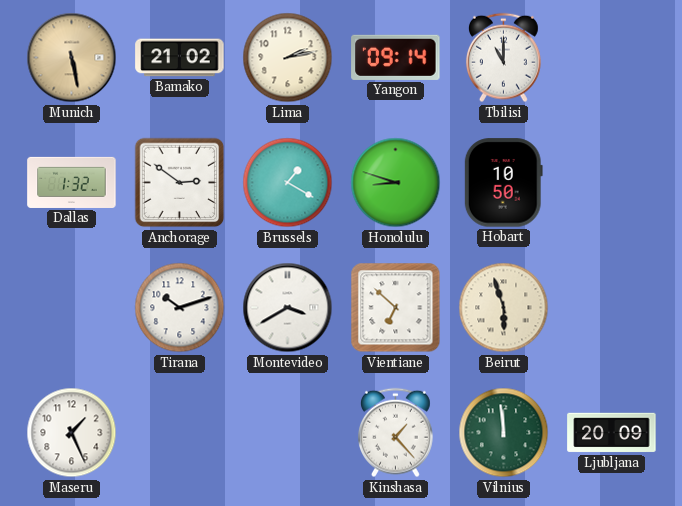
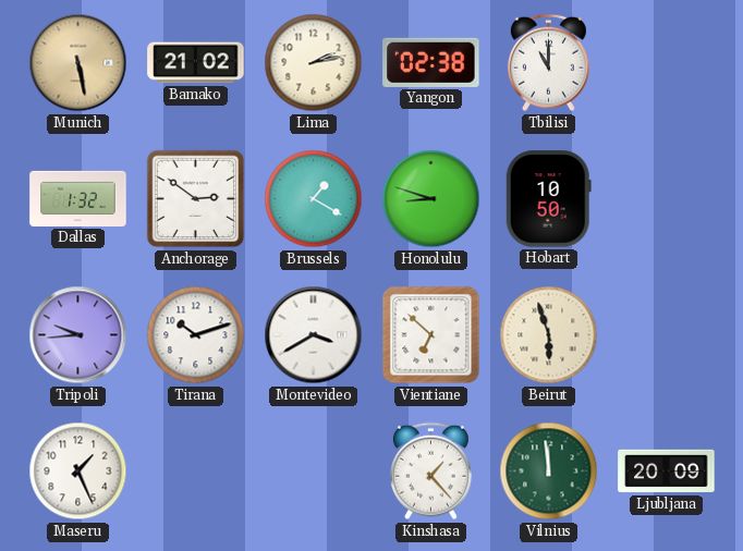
Yangon: 09:14 -> 02:38 (431, 62)
Tripoli: none -> 9:44 (78, 335)
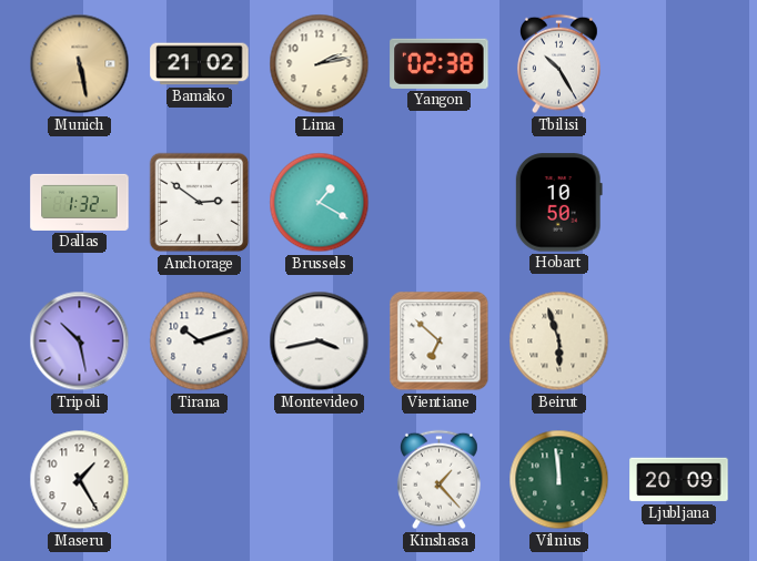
Tbilisi: 11:00 -> 10:25 (558, 64)
Honolulu: 8:48 -> none (431, 199)
Tripoli: 9:44 -> 10:28 (80, 341)
Montevideo: 3:40 -> 3:43 (320, 341)
Maseru: 1:26 -> 1:25 (80, 480)
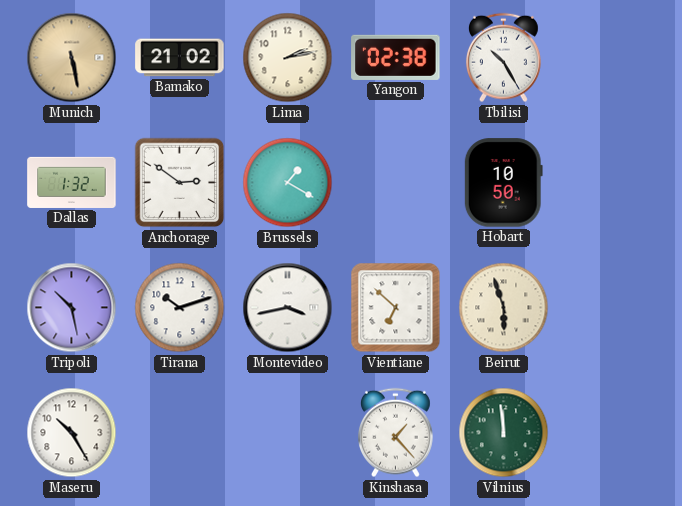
Maseru: 1:25 -> 10:25 (72, 433)
Ljubljana: 20:09 -> none (679, 480)
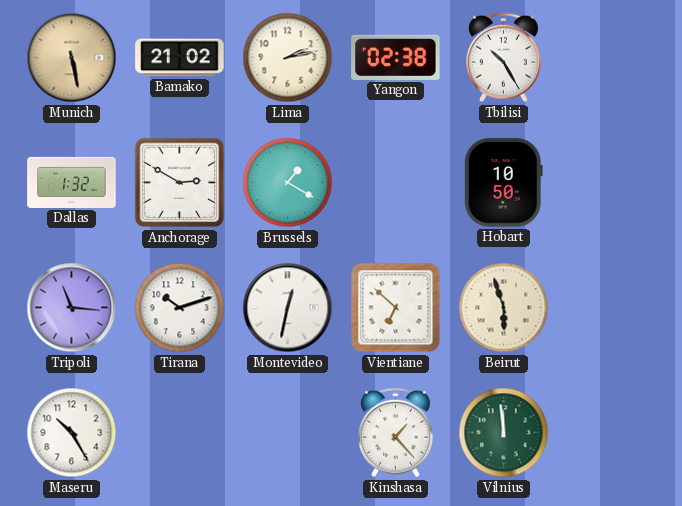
Anchorage: 2:51 -> 2:50 (180, 183)
Tripoli: 10:28 -> 11:16 (72, 308)
Montevideo: 3:43 -> 12:32 (288, 308)
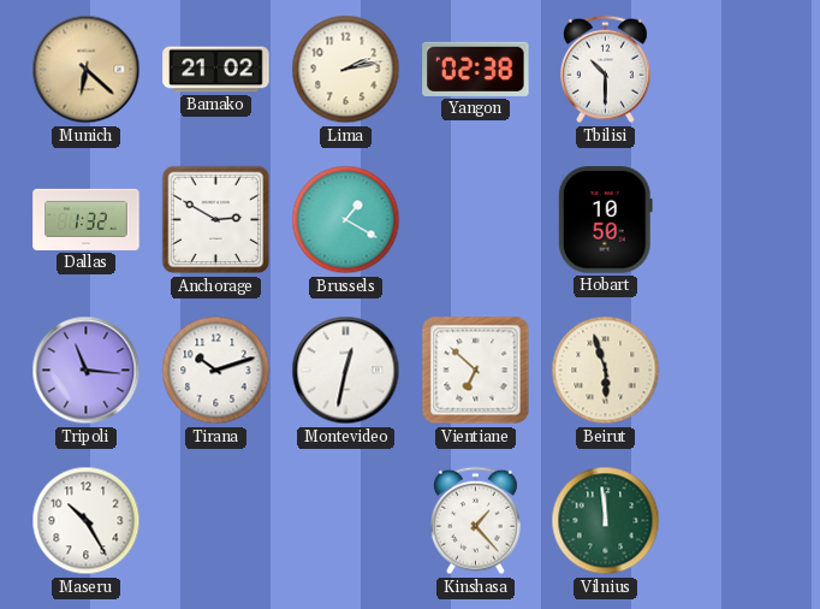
Munich: 5:28 -> 6:22 (87, 70)
Tbilisi: 10:25 -> 10:30 (605, 70)
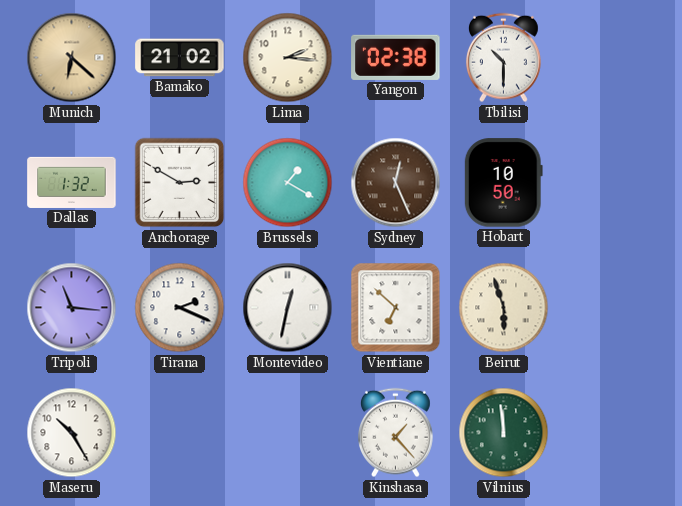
Lima: 2:13 -> 2:16 (288, 58)
Sydney: none -> 12:26 (396, 183)
Tirana: 10:12 -> 2:19 (180, 308)
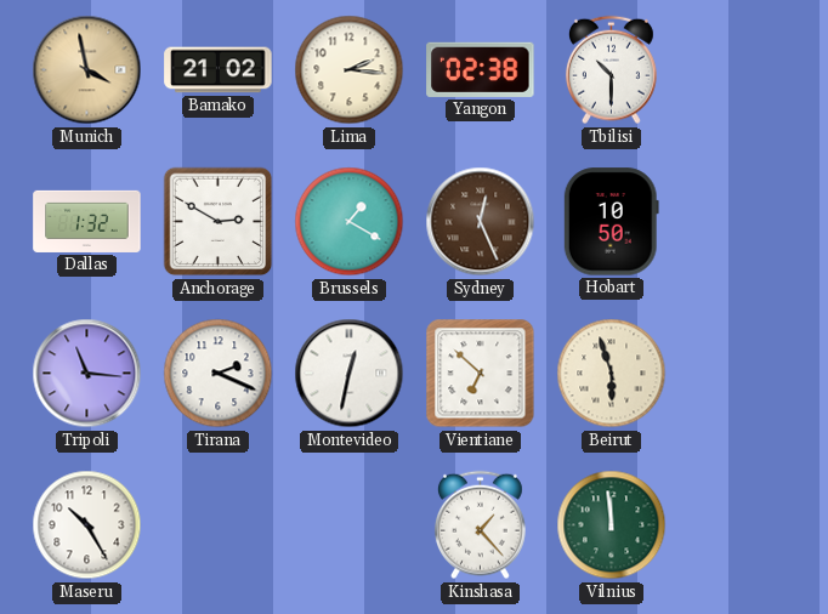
Munich: 6:22 -> 3:58 (87, 70)
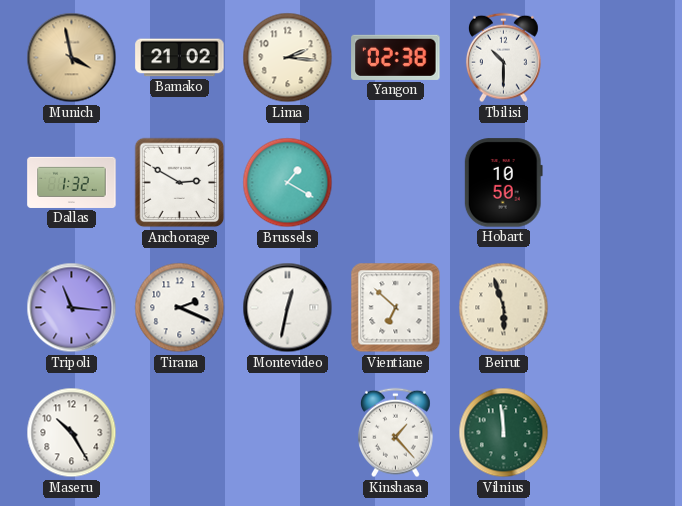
Sydney: 12:26 -> none (481, 222)
